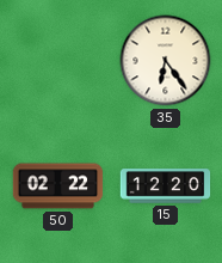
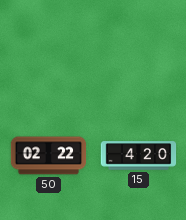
35: 6:24 -> none (166, 61)
15: 12:20 -> 4:20 (139, 156)
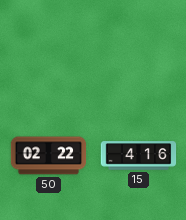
15: 4:20 -> 4:16 (139, 156)
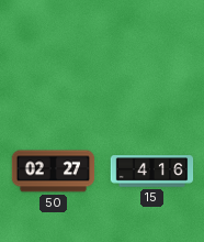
50: 02:22 -> 02:27 (54, 172)
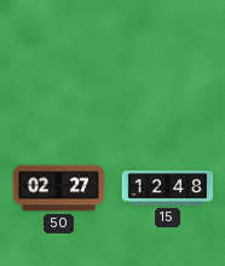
15: 4:16 -> 12:48 (168, 189)
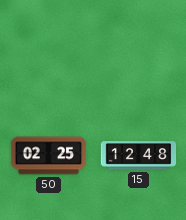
50: 02:27 -> 02:25 (49, 156)
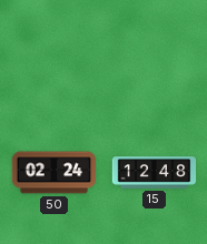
50: 02:25 -> 02:24 (55, 173)
